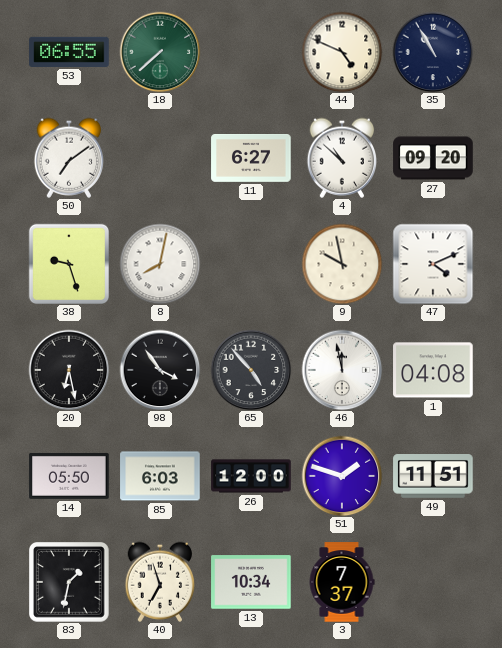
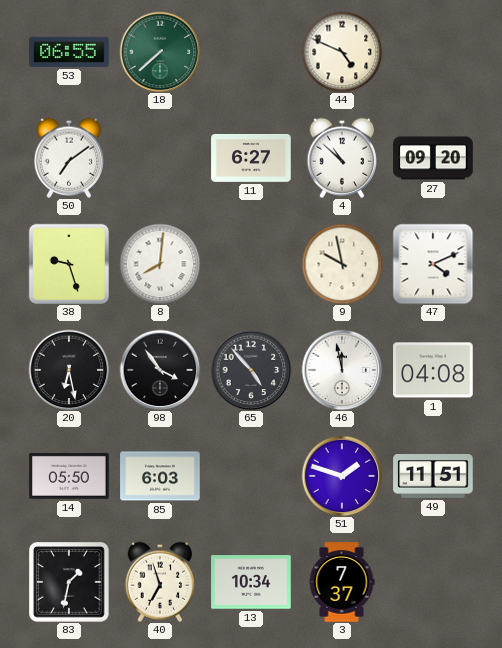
35: 10:55 -> none (433, 52)
8: 8:02 -> 8:01 (160, 264)
26: 12:00 -> none (251, 476)
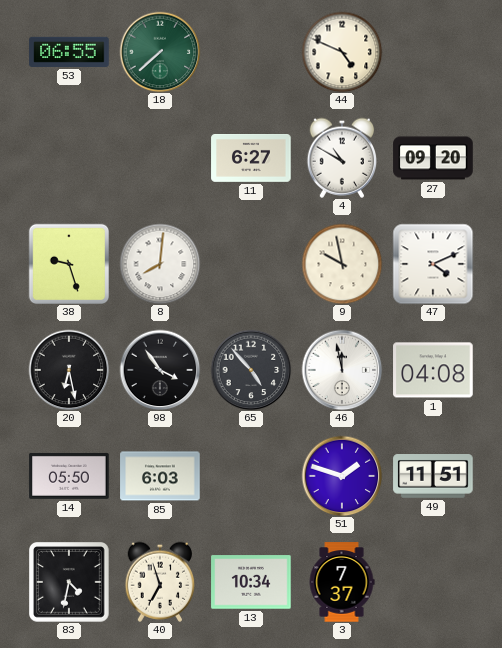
50: 7:09 -> none (69, 158)
4: 10:52 -> 10:50 (342, 158)
83: 1:32 -> 4:32 (70, 583)
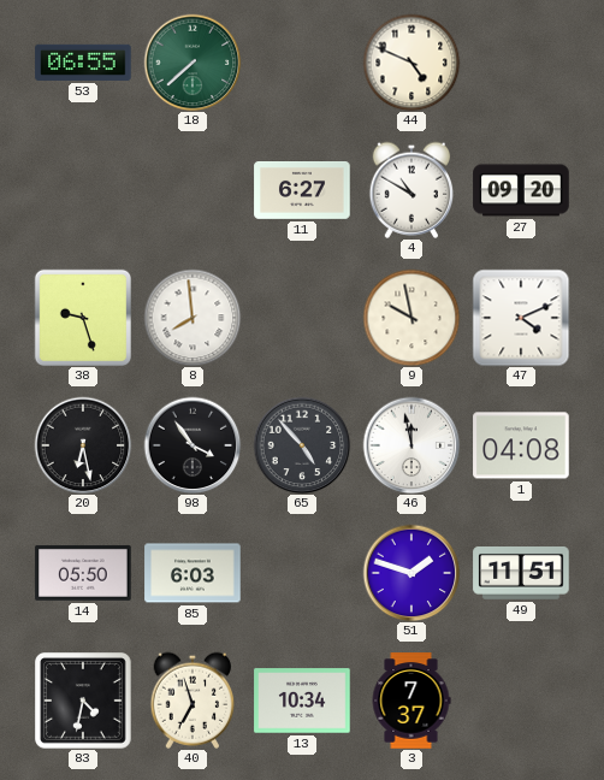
8: 8:01 -> 7:59 (193, 318)
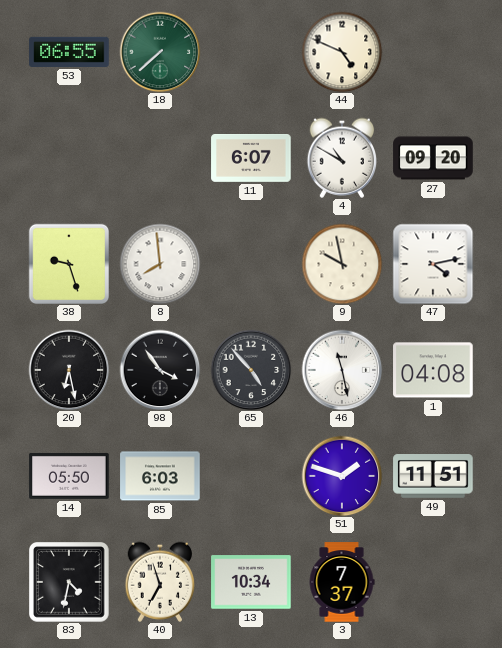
11: 6:27 -> 6:07 (251, 159)
47: 4:11 -> 4:13 (433, 264)
46: 11:58 -> 11:28 (342, 370)
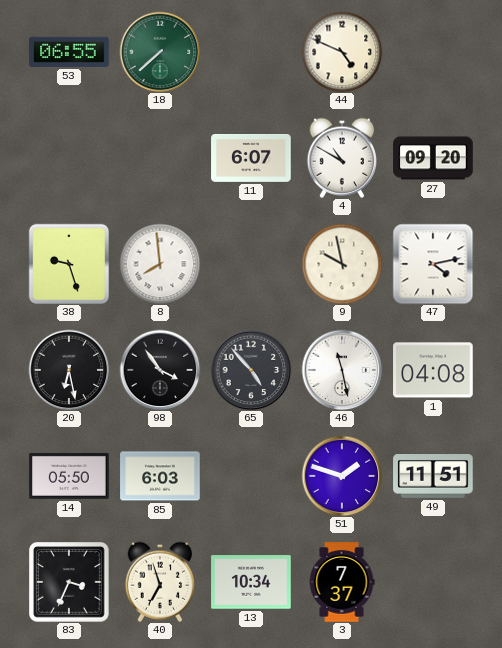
83: 4:32 -> 3:34 (70, 583)
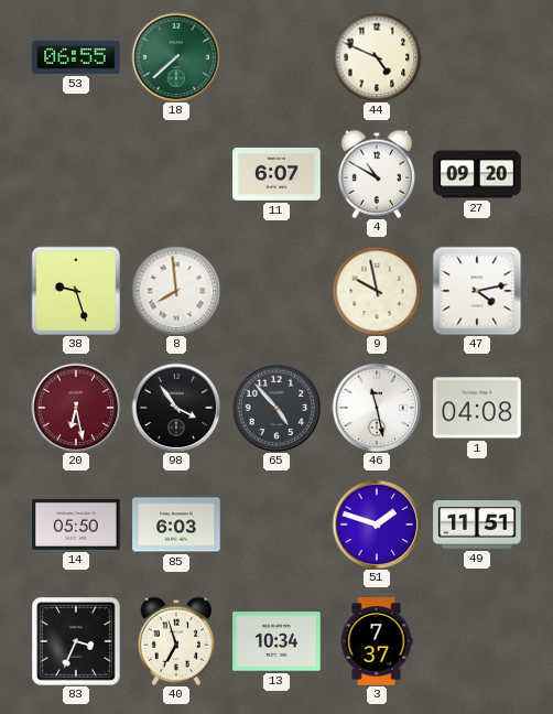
20 dial: black -> burgundy (76, 408)
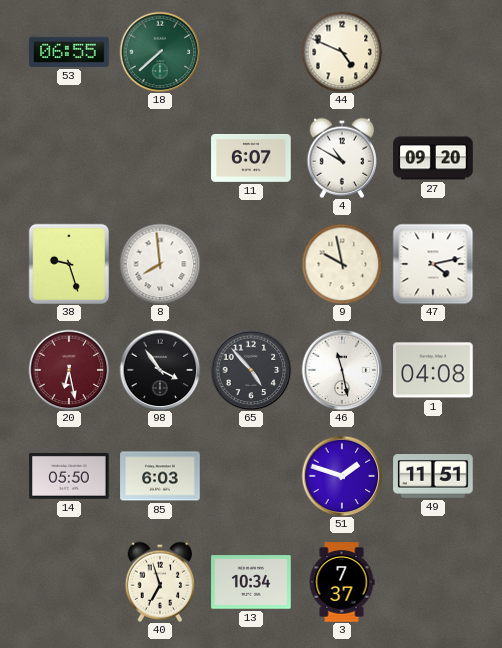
83: 3:34 -> none (77, 642)
